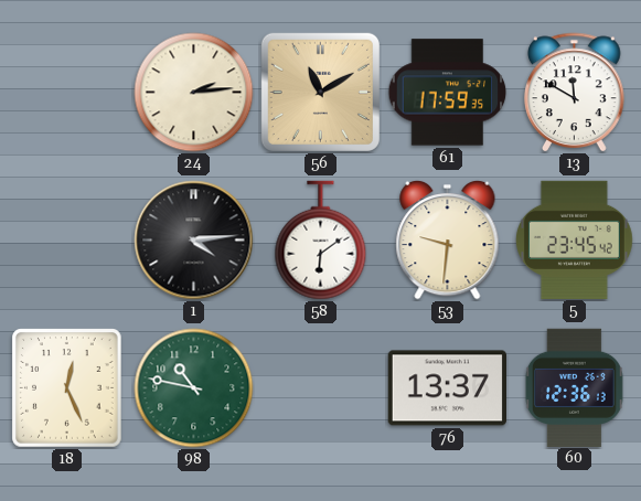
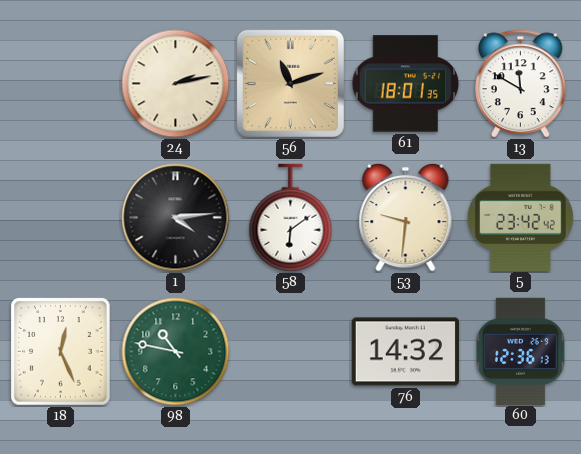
24: 2:14 -> 2:13 (176, 84)
56: 11:10 -> 11:12 (290, 83)
61: 17:59 -> 18:01 (406, 84)
5: 23:45 -> 23:42 (521, 217)
76: 13:37 -> 14:32 (405, 352)
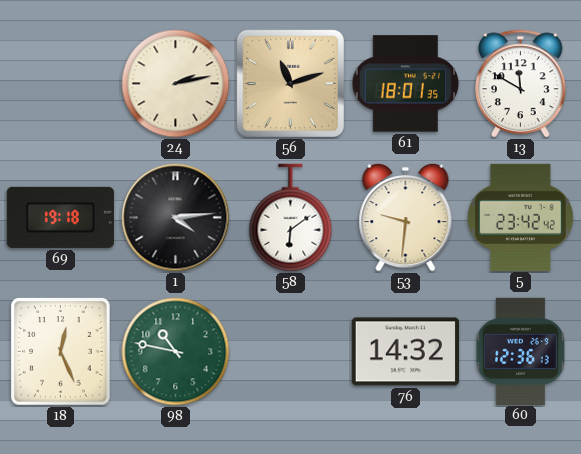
69: none -> 19:18 (60, 217)
